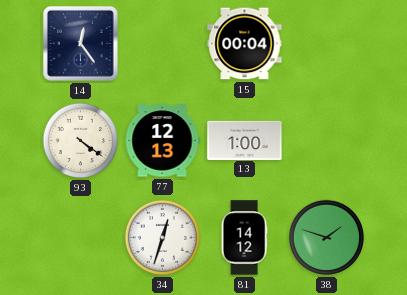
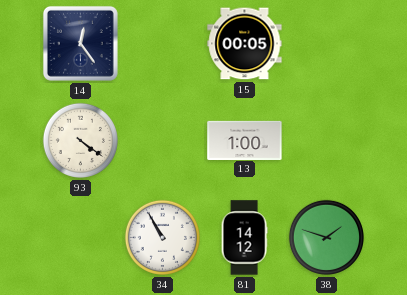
15: 00:04 -> 00:05 (245, 44)
77: 12:13 -> none (162, 141)
34: 12:33 -> 10:55 (162, 237)
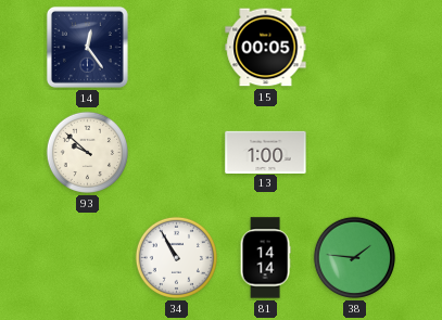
93: 4:21 -> 9:52 (87, 152)
81: 14:12 -> 14:14 (265, 258)
38: 1:48 -> 1:46 (354, 257)
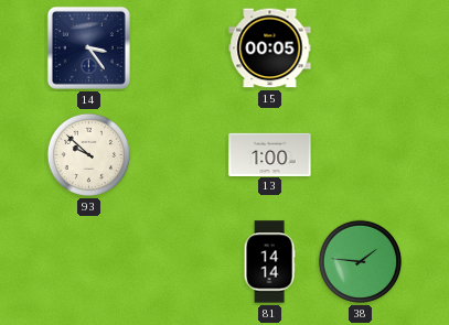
14: 12:24 -> 3:24 (88, 47)
34: 10:55 -> none (176, 257)
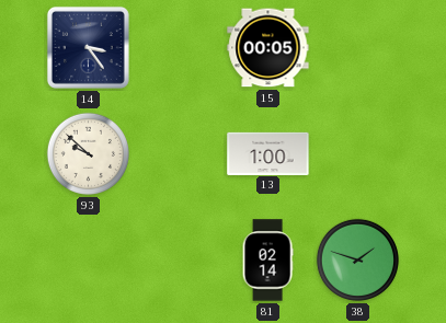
81: 14:14 -> 02:14 (267, 261)
38: 1:46 -> 1:48 (357, 259)
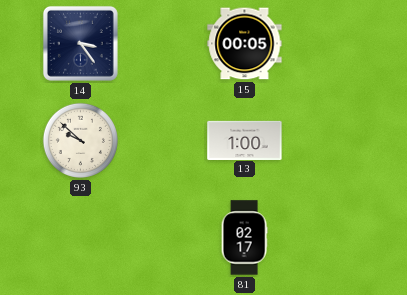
81: 02:14 -> 02:17 (244, 238)
38: 1:48 -> none (357, 259)
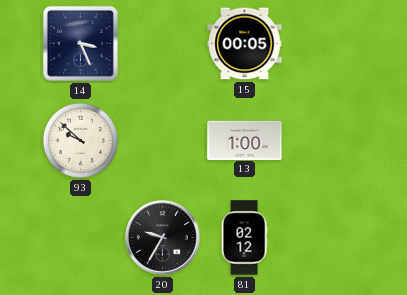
14: 3:24 -> 3:26 (80, 43)
20: none -> 9:35 (163, 238)
81: 02:17 -> 02:12 (244, 238)
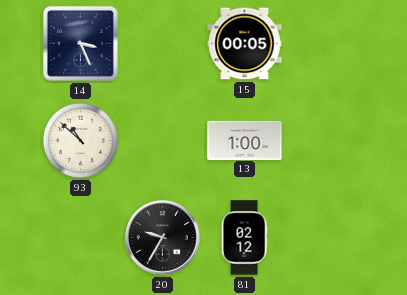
93: 9:52 -> 10:52 (80, 140)
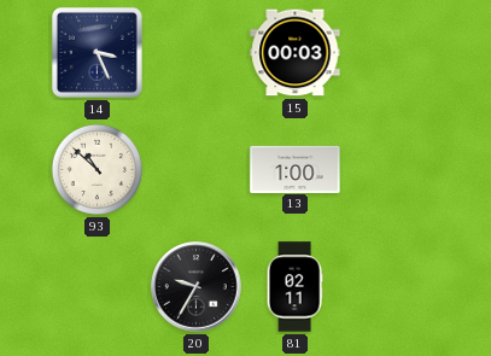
15: 00:05 -> 00:03 (296, 53)
81: 02:12 -> 02:11 (294, 287)
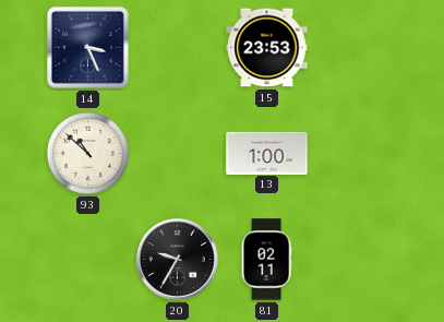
15: 00:03 -> 23:53 (267, 48)
